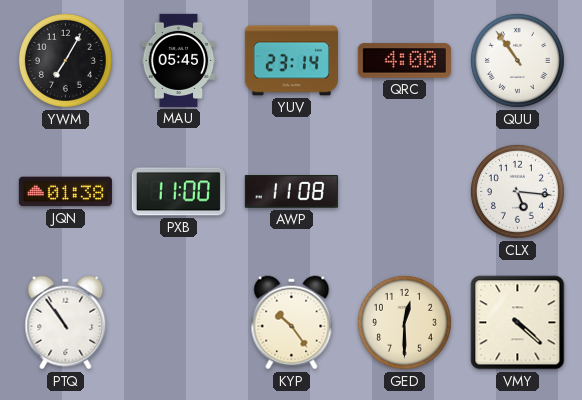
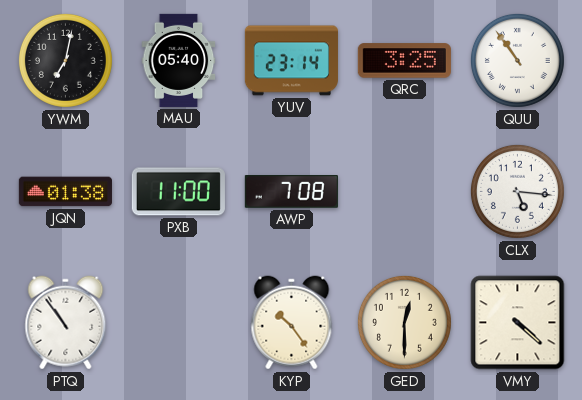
YWM: 7:05 -> 7:02 (65, 60)
MAU: 05:45 -> 05:40 (179, 60)
QRC: 4:00 -> 3:25 (404, 61)
AWP: 11:08 -> 7:08 (291, 192)
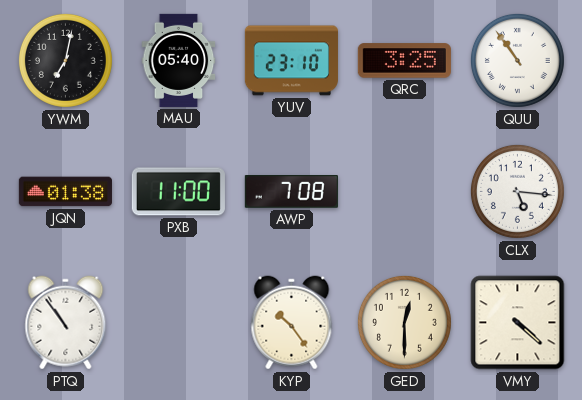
YUV: 23:14 -> 23:10 (291, 61)
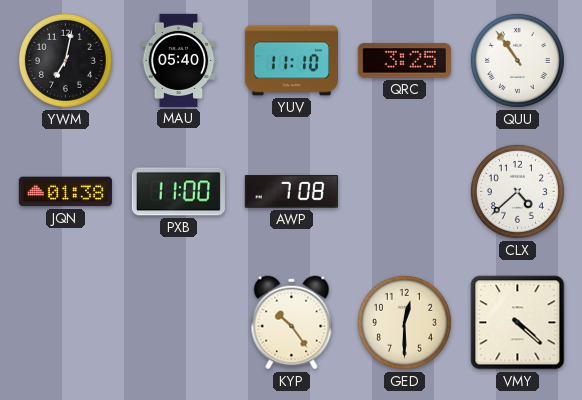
YUV: 23:10 -> 11:10 (291, 61)
CLX: 5:16 -> 4:38 (517, 191)
PTQ: 10:54 -> none (66, 323)
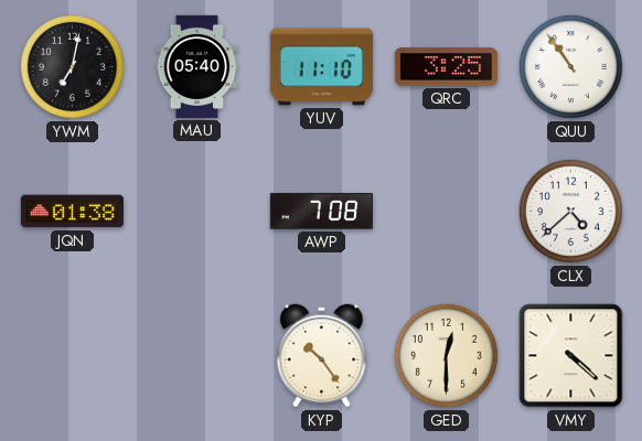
PXB: 11:00 -> none (178, 192)
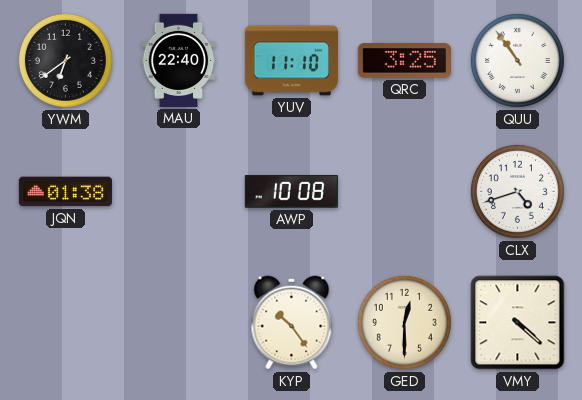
YWM: 7:02 -> 6:39 (65, 60)
MAU: 05:40 -> 22:40 (179, 60)
AWP: 7:08 -> 10:08 (291, 192)
CLX: 4:38 -> 4:42 (517, 191)
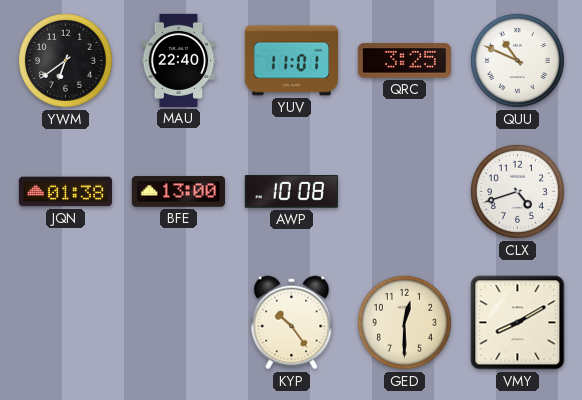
YUV: 11:10 -> 11:01 (291, 61)
QUU: 10:54 -> 10:49 (517, 60)
BFE: none -> 13:00 (178, 192)
VMY: 4:22 -> 8:10 (518, 323)
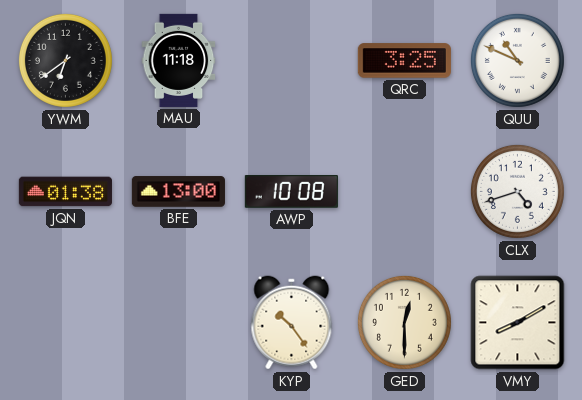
MAU: 22:40 -> 11:18 (179, 60)
YUV: 11:01 -> none (291, 61)
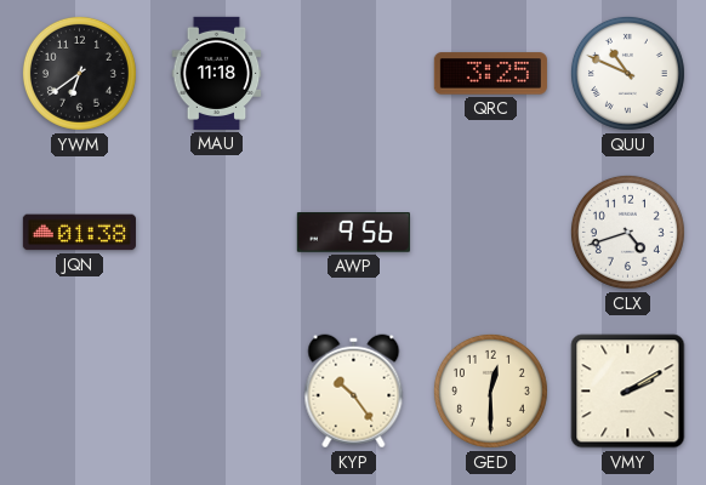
BFE: 13:00 -> none (178, 192)
AWP: 10:08 -> 9:56 (353, 233)
VMY: 8:10 -> 2:10 (628, 392)
